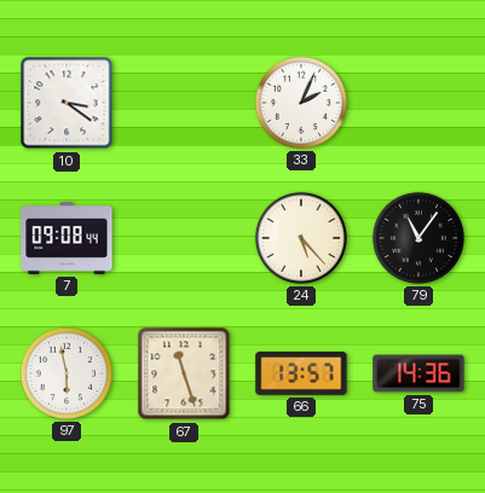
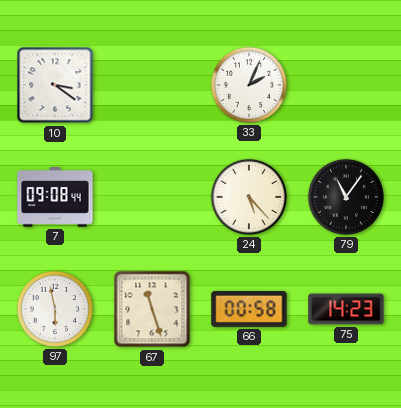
66: 13:57 -> 00:58 (249, 309)
75: 14:36 -> 14:23 (346, 309)
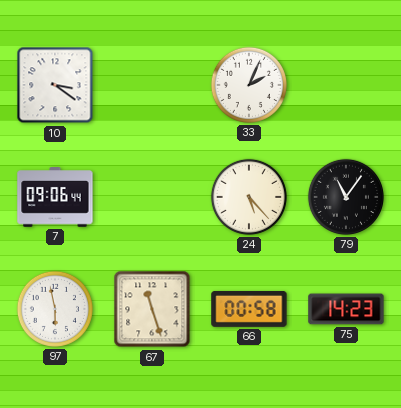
7: 09:08 -> 09:06 (55, 197)
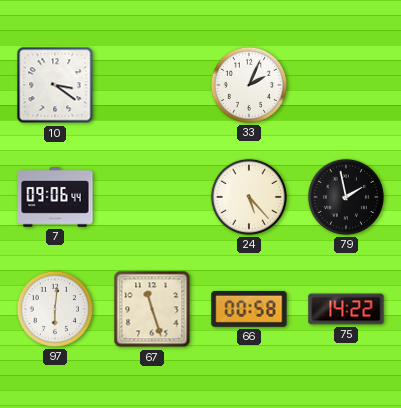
79: 11:06 -> 1:58 (346, 197)
97: 5:58 -> 6:01 (55, 309)
75: 14:23 -> 14:22 (346, 309)
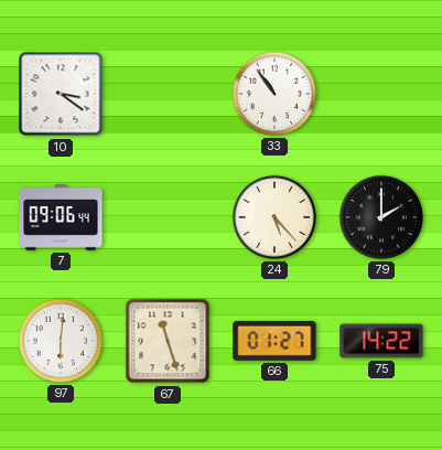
33: 2:04 -> 10:54 (274, 94)
79: 1:58 -> 2:00 (381, 217)
66: 00:58 -> 01:27 (274, 341)
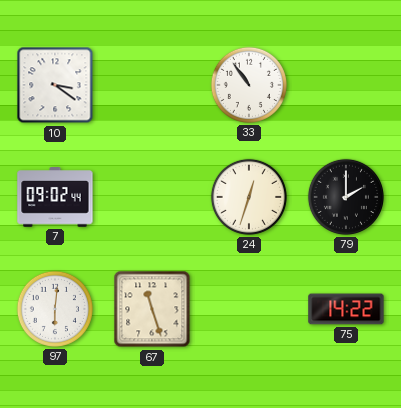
7: 09:06 -> 09:02 (55, 197)
24: 5:23 -> 12:33 (249, 197)
66: 01:27 -> none (274, 341)
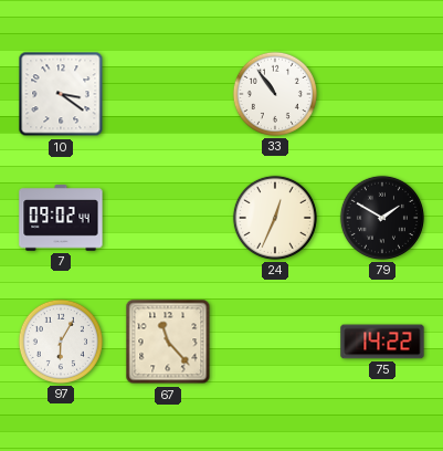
24: 12:33 -> 12:34 (275, 218)
79: 2:00 -> 1:50 (382, 218)
97: 6:01 -> 6:05 (61, 342)
67: 11:27 -> 11:23 (168, 342)
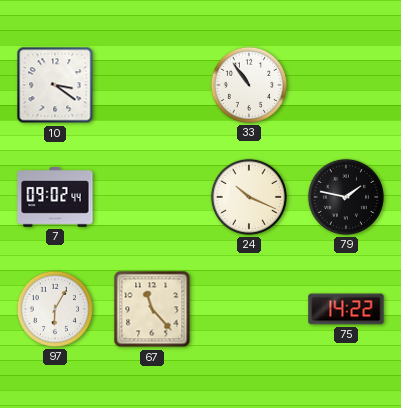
24: 12:34 -> 10:19 (249, 197)
79: 1:50 -> 1:47 (346, 197)
